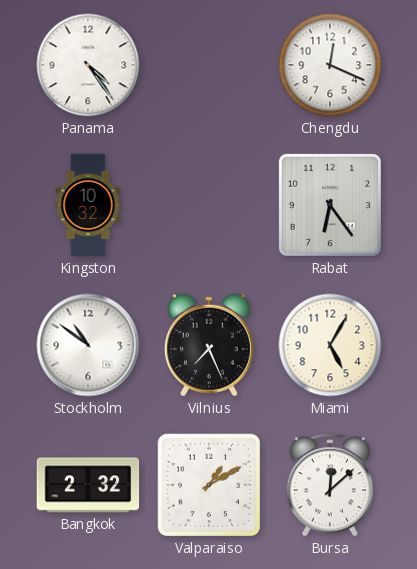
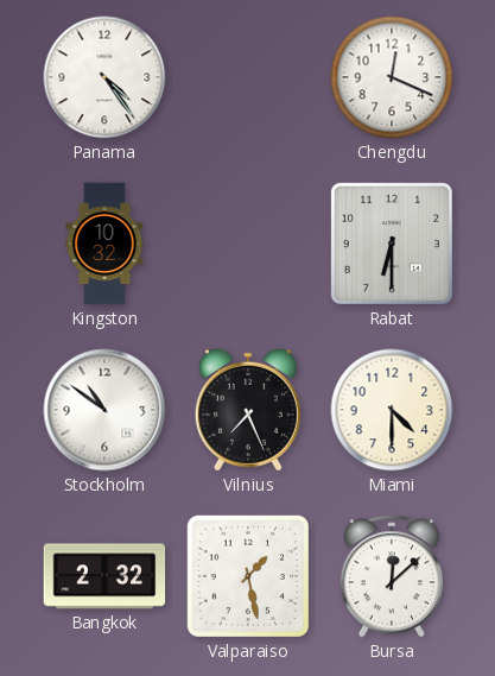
Rabat: 6:24 -> 6:30 (392, 244)
Miami: 5:05 -> 4:30 (392, 410)
Valparaiso: 1:10 -> 1:28 (248, 576)
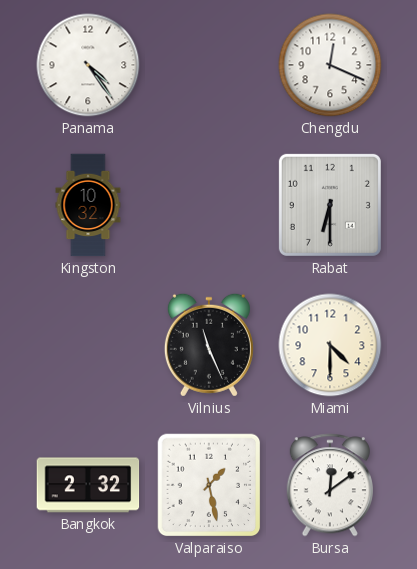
Stockholm: 10:51 -> none (104, 410)
Vilnius: 7:26 -> 11:26 (209, 345)
Bursa: 12:08 -> 12:09 (330, 485)
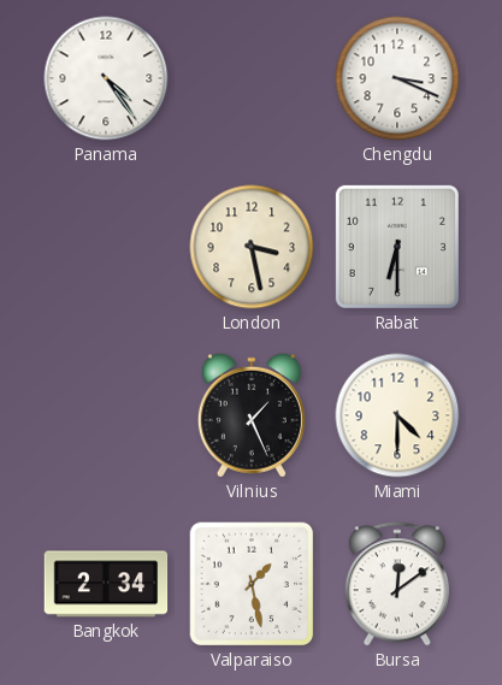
Chengdu: 12:19 -> 3:19 (397, 78)
Kingston: 10:32 -> none (88, 205)
London: none -> 3:28 (252, 247)
Vilnius: 11:26 -> 1:26 (252, 415)
Bangkok: 2:32 -> 2:34 (106, 584)
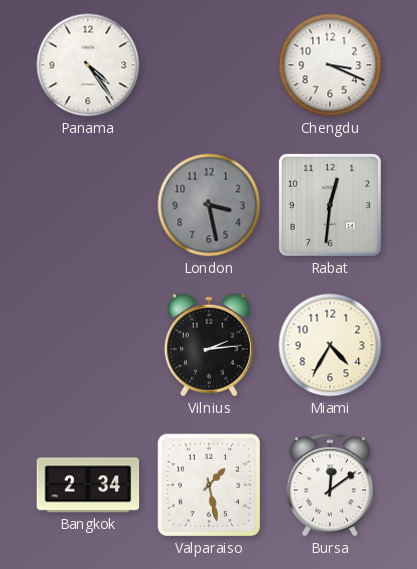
London dial: cream -> grey (209, 205)
Rabat: 6:30 -> 12:31 (330, 205)
Vilnius: 1:26 -> 2:14 (209, 345)
Miami: 4:30 -> 4:35 (330, 345)
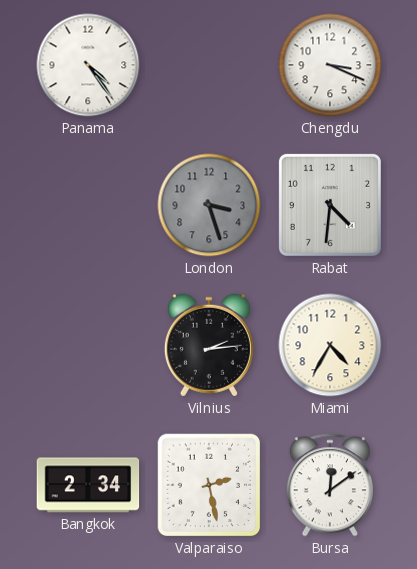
London: 3:28 -> 3:27 (209, 205)
Rabat: 12:31 -> 4:31 (330, 205)
Valparaiso: 1:28 -> 2:28 (209, 485)
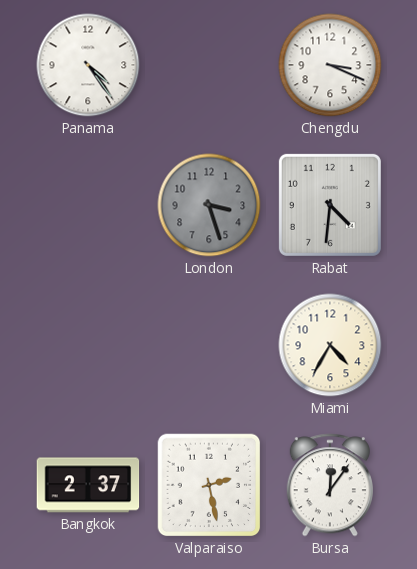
Vilnius: 2:14 -> none (209, 345)
Bangkok: 2:34 -> 2:37 (88, 485)
Bursa: 12:09 -> 12:06 (330, 485)
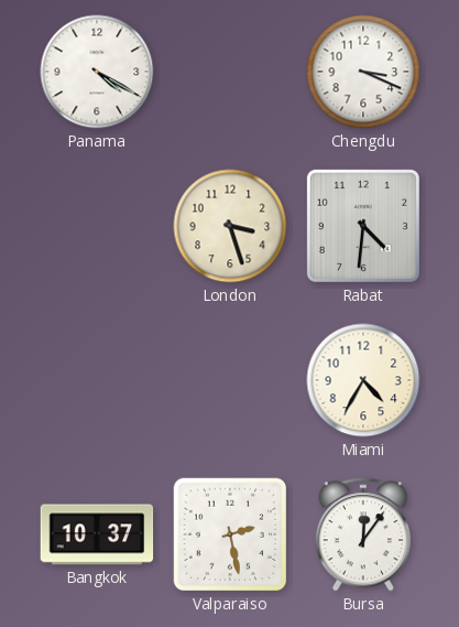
Panama: 4:24 -> 4:20 (97, 72)
London dial: grey -> cream (230, 226)
Bangkok: 2:37 -> 10:37 (97, 534)
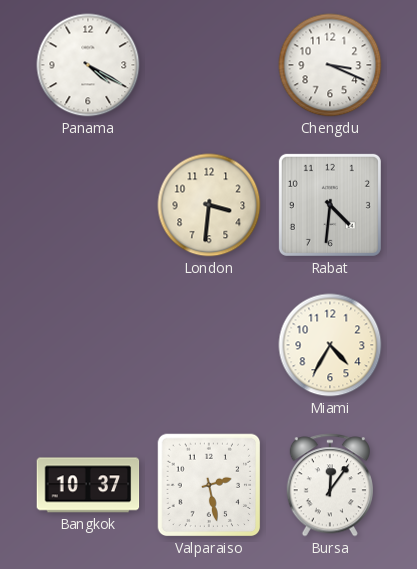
London: 3:27 -> 3:31 (209, 205)
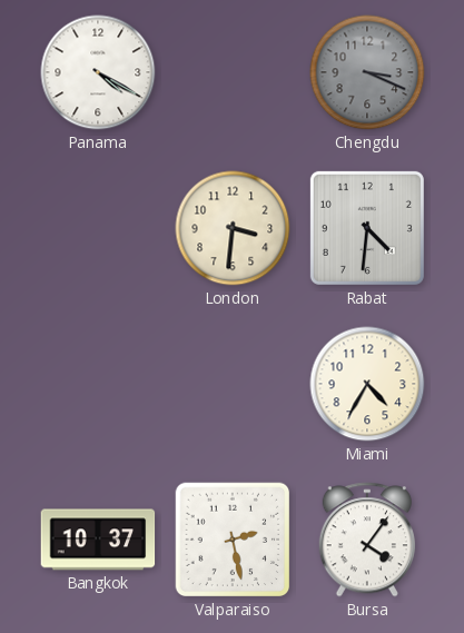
Chengdu dial: white -> grey (367, 72)
Bursa: 12:06 -> 4:06 (367, 540)
